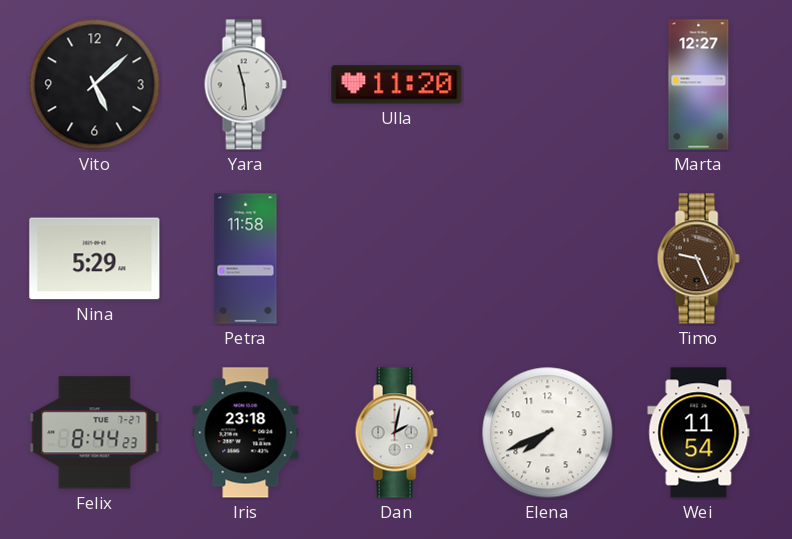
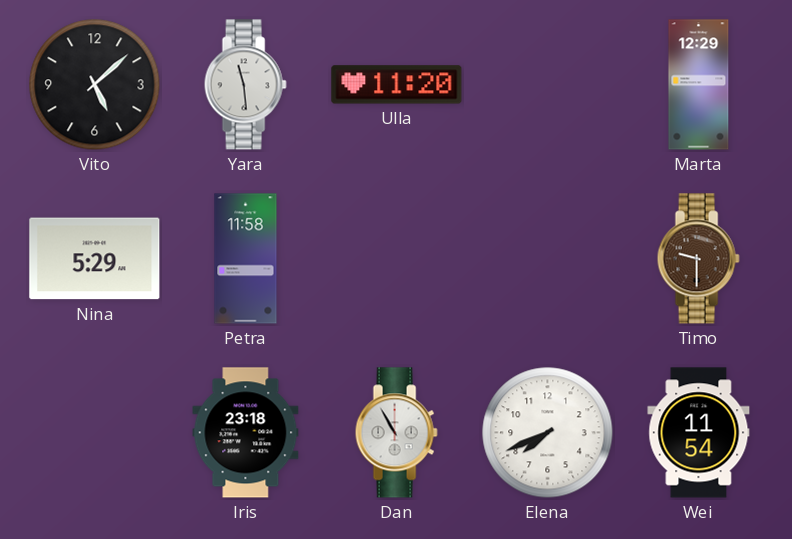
Marta: 12:27 -> 12:29 (699, 85)
Timo: 9:26 -> 9:30 (698, 259)
Felix: 8:44 -> none (95, 433)
Dan: 2:02 -> 10:55 (396, 433)
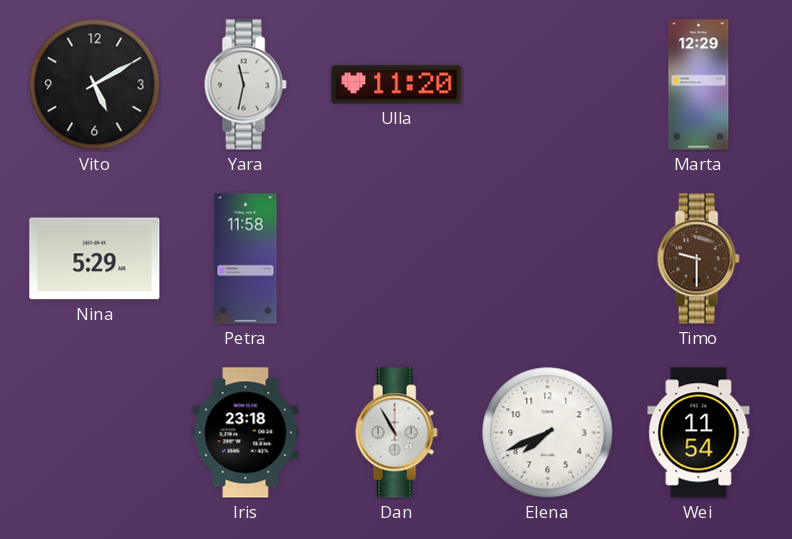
Vito: 5:08 -> 5:10 (95, 85)
Yara: 11:29 -> 11:32 (245, 85)
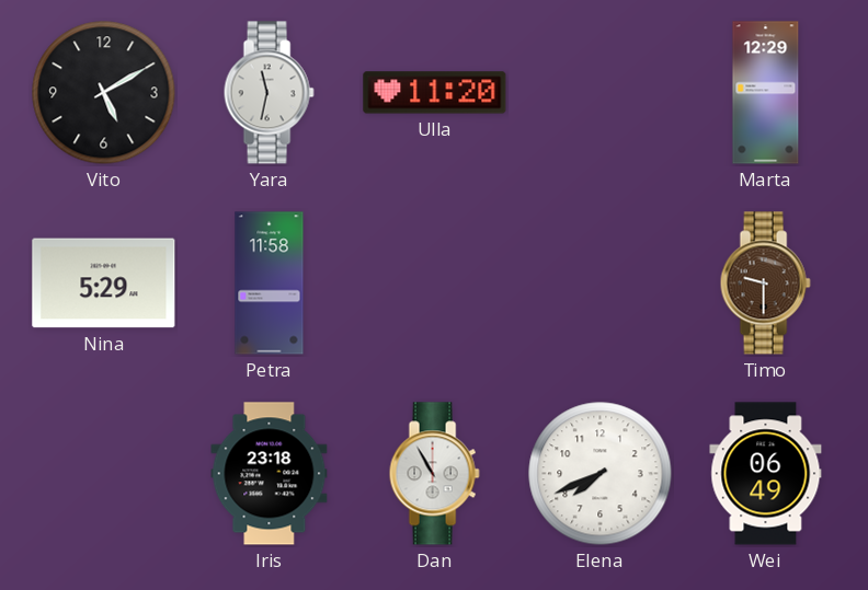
Wei: 11:54 -> 06:49 (766, 474)
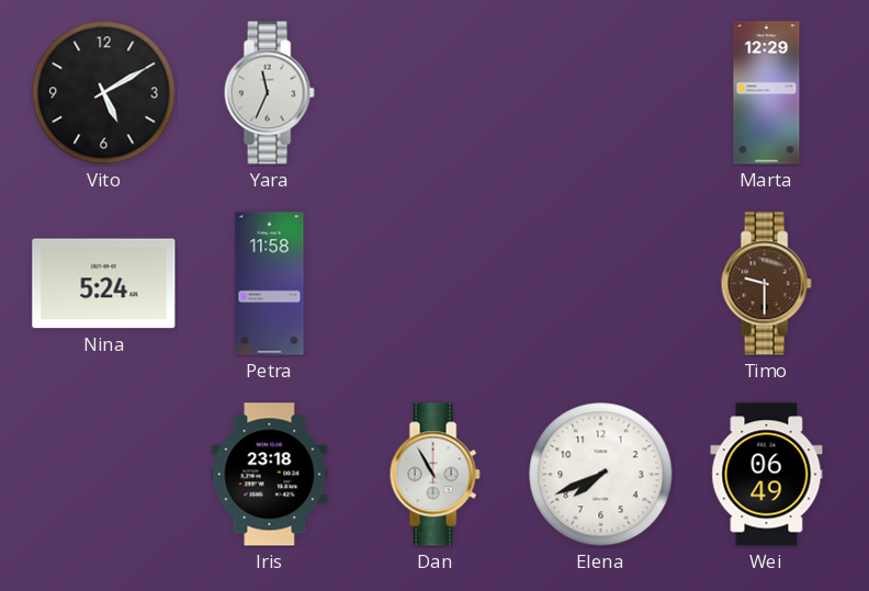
Yara: 11:32 -> 11:34 (269, 93)
Ulla: 11:20 -> none (435, 93)
Nina: 5:29 -> 5:24 (104, 284)
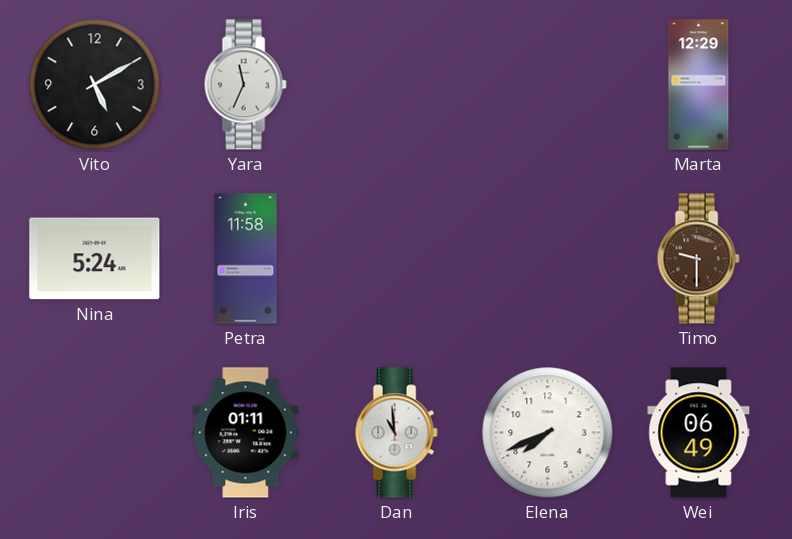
Iris: 23:18 -> 01:11 (246, 433)
Dan: 10:55 -> 10:59 (396, 433)
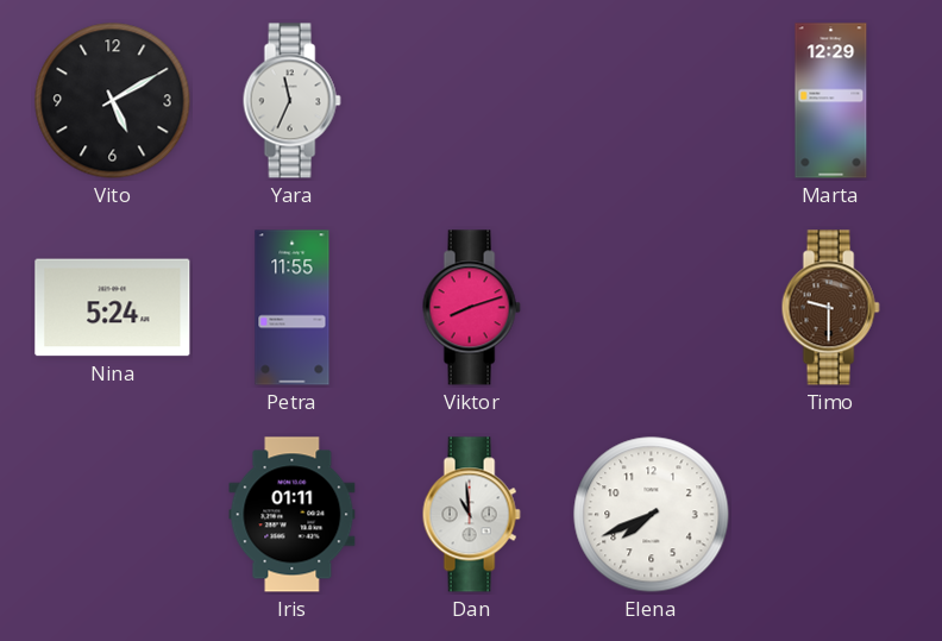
Petra: 11:58 -> 11:55 (293, 308)
Viktor: none -> 8:12 (471, 308)
Wei: 06:49 -> none (699, 433)
